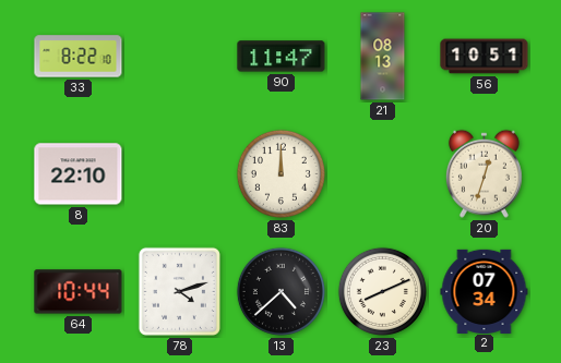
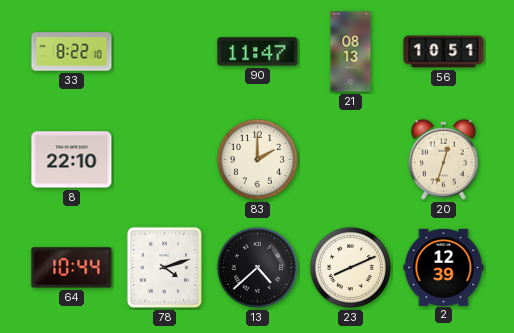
83: 12:00 -> 2:00 (257, 159)
2: 07:34 -> 12:39 (444, 267)
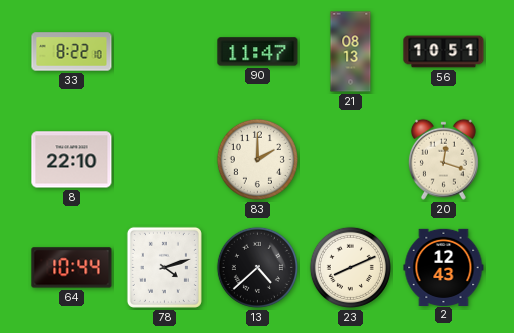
20: 12:33 -> 12:18 (443, 159)
2: 12:39 -> 12:43 (444, 267)
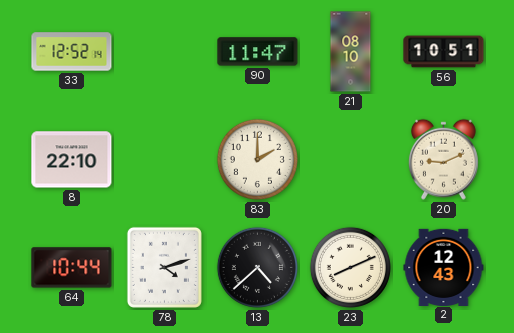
33: 8:22 -> 12:52 (72, 52)
21: 08:13 -> 08:10 (351, 52)
20: 12:18 -> 9:11 (443, 159)
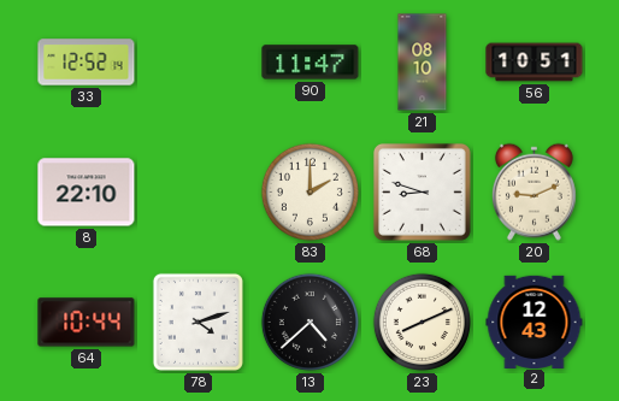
68: none -> 8:48 (421, 191)
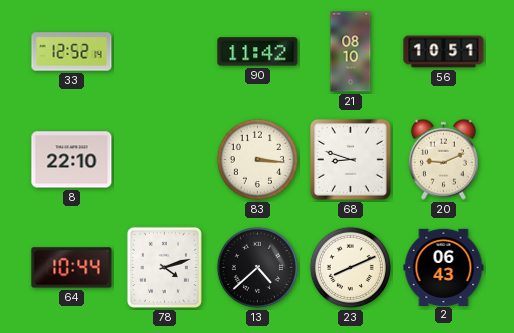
90: 11:47 -> 11:42 (258, 52)
83: 2:00 -> 3:16 (257, 159)
2: 12:43 -> 06:43 (444, 267)
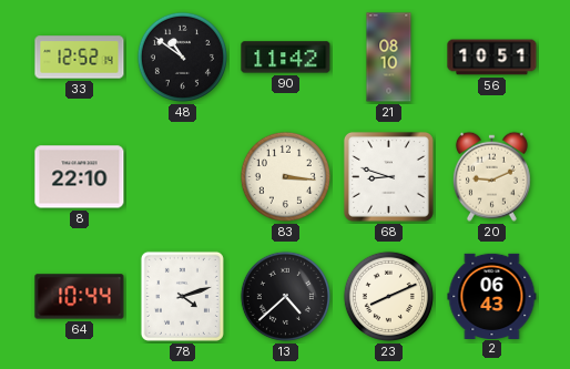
48: none -> 10:51 (182, 57)
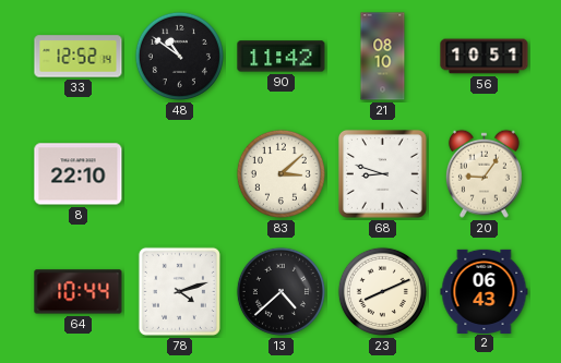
83: 3:16 -> 3:08 (280, 173)
20: 9:11 -> 9:06 (484, 173)
